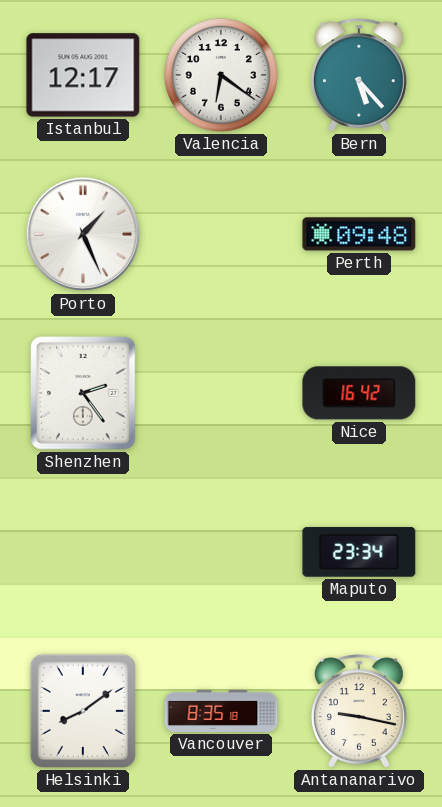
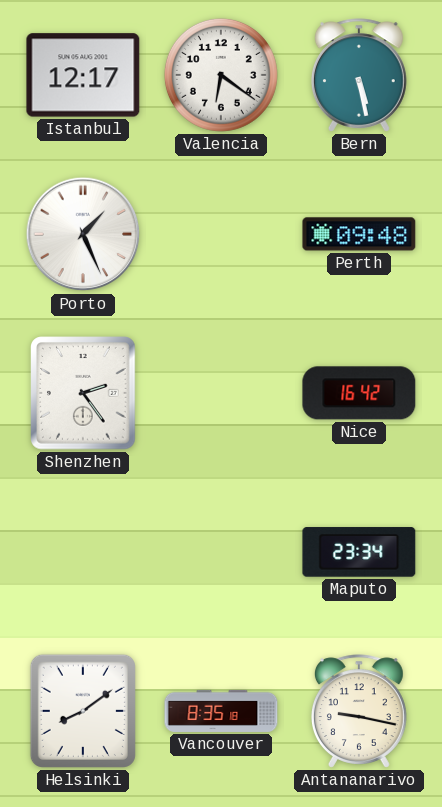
Bern: 5:23 -> 5:28 (359, 75)
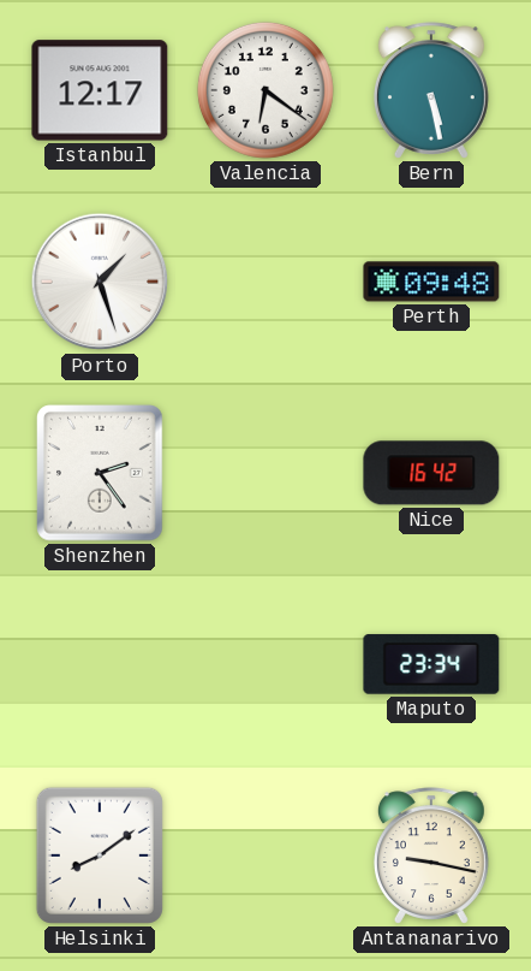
Porto: 1:26 -> 1:27 (100, 282)
Vancouver: 8:35 -> none (221, 711)
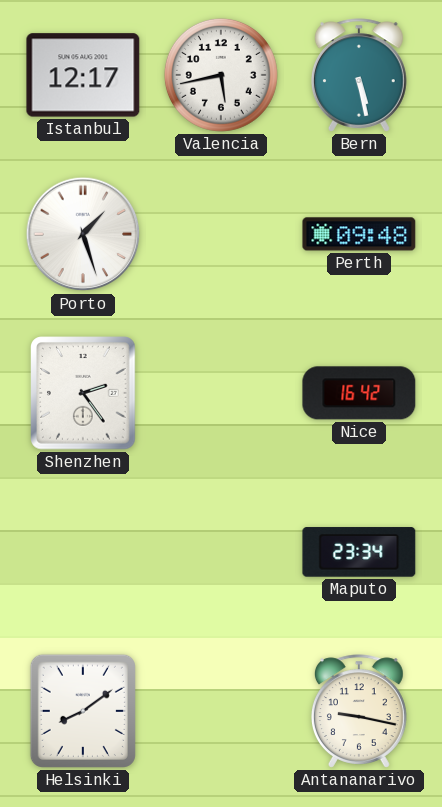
Valencia: 6:21 -> 5:43 (221, 75)
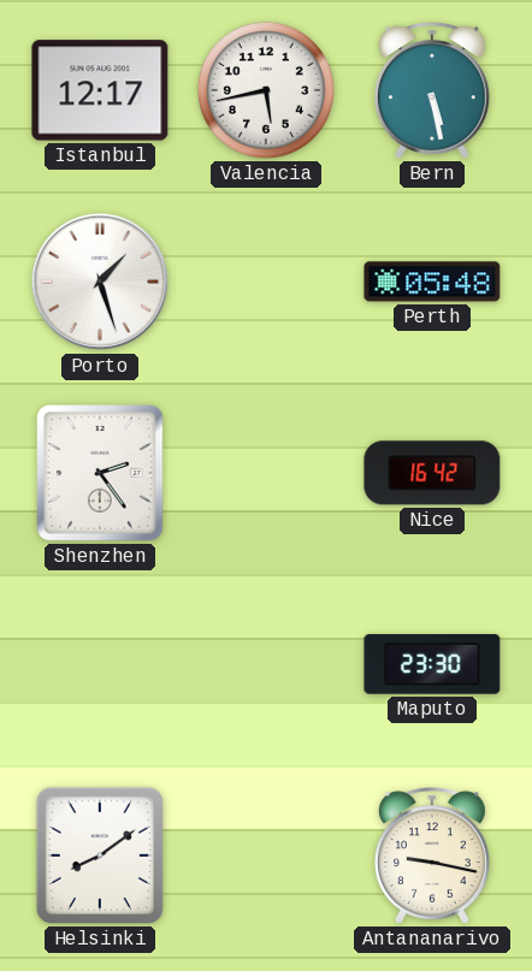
Perth: 09:48 -> 05:48 (432, 282)
Maputo: 23:34 -> 23:30 (432, 664)
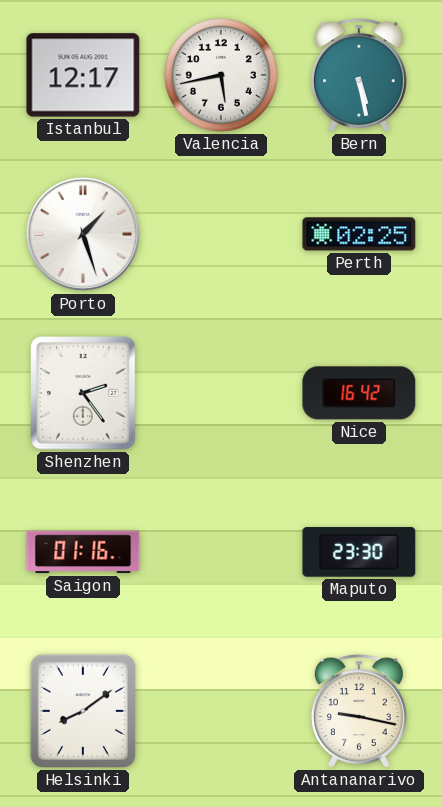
Perth: 05:48 -> 02:25 (359, 234)
Saigon: none -> 01:16 (83, 552)
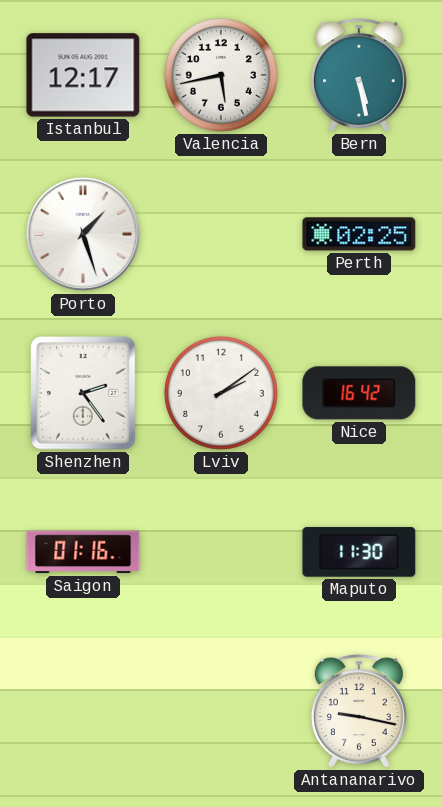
Lviv: none -> 2:09 (221, 393)
Maputo: 23:30 -> 11:30 (359, 552)
Helsinki: 8:09 -> none (83, 711)
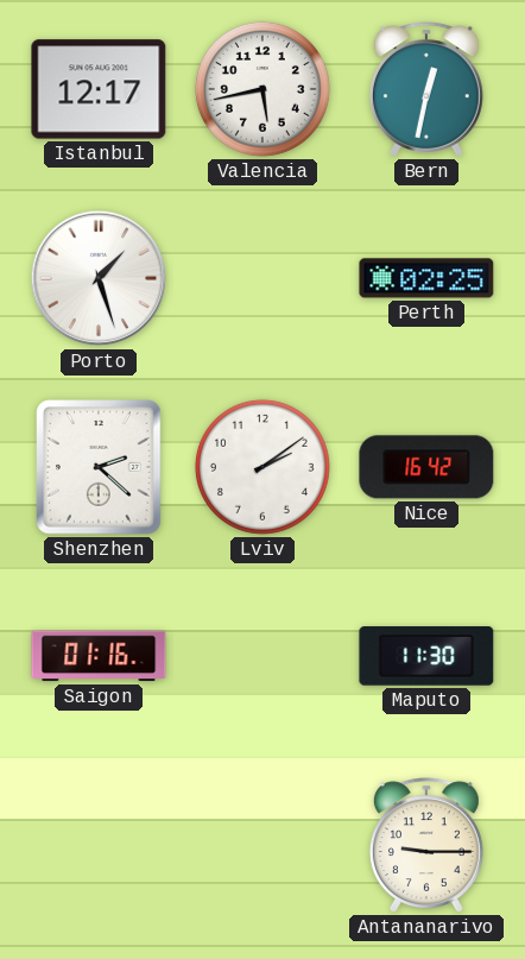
Bern: 5:28 -> 12:32 (426, 89)
Shenzhen: 2:24 -> 2:22 (100, 467)
Antananarivo: 9:17 -> 9:15 (426, 845)
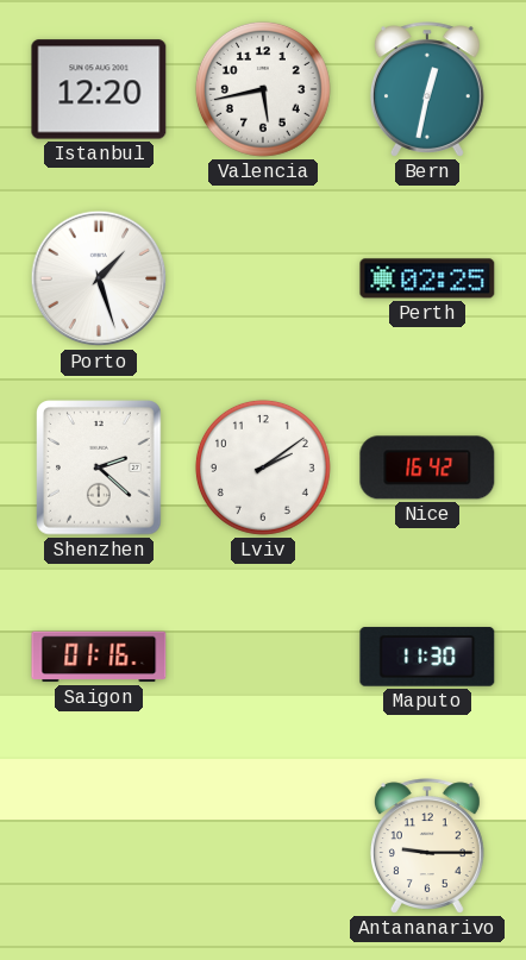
Istanbul: 12:17 -> 12:20 (99, 89)
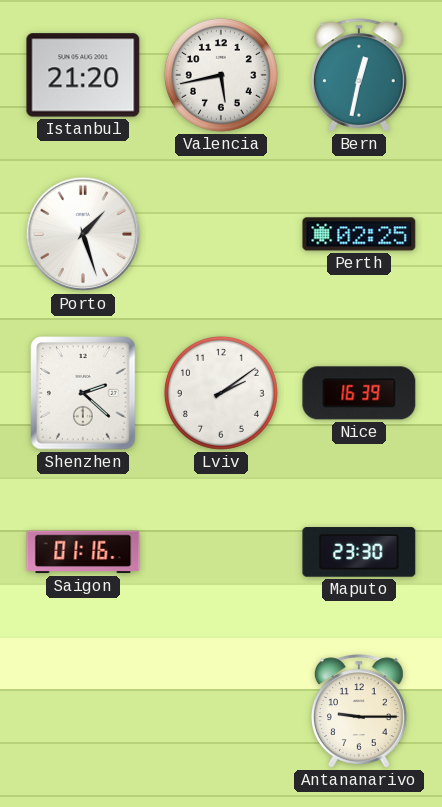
Istanbul: 12:20 -> 21:20 (83, 75)
Nice: 16:42 -> 16:39 (359, 393)
Maputo: 11:30 -> 23:30 (359, 552)
